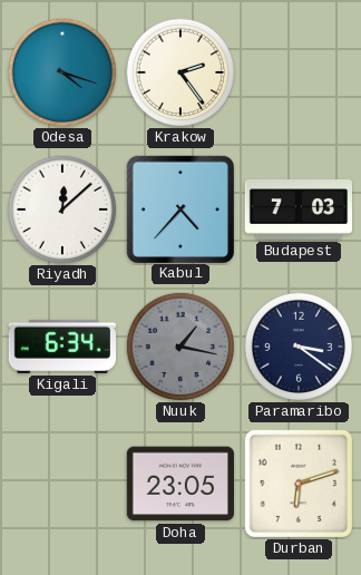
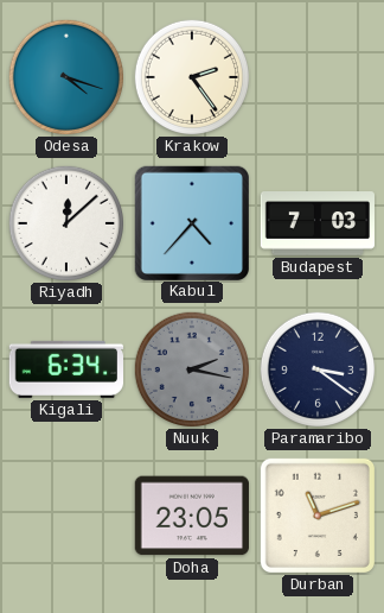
Nuuk: 1:17 -> 2:17 (191, 368)
Durban: 6:12 -> 11:12 (318, 516)
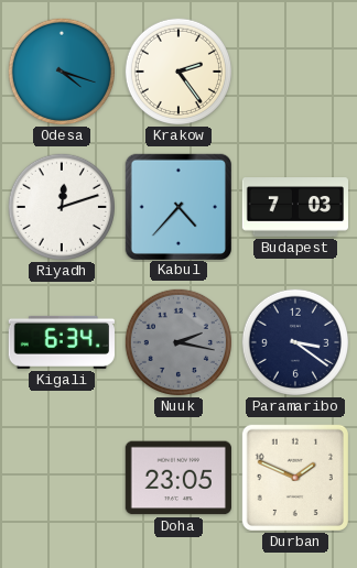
Riyadh: 12:08 -> 12:12 (61, 206)
Durban: 11:12 -> 1:49 (295, 478)
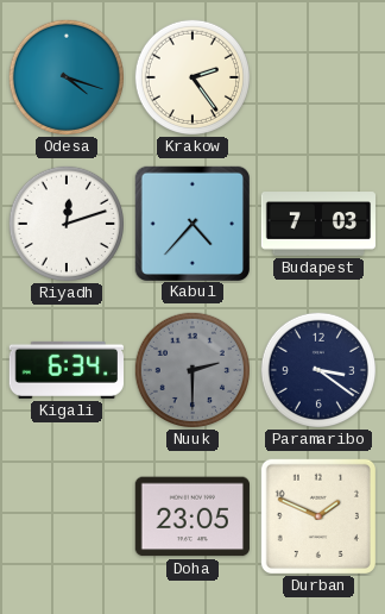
Nuuk: 2:17 -> 2:30 (191, 369)
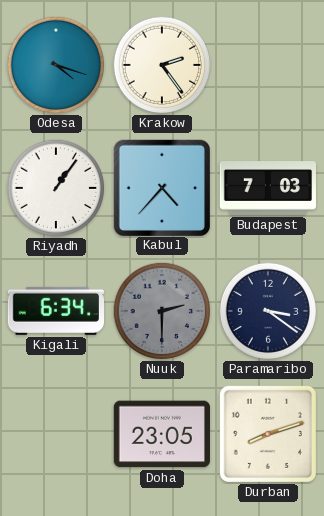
Riyadh: 12:12 -> 1:06 (55, 187)
Durban: 1:49 -> 8:12 (268, 434)
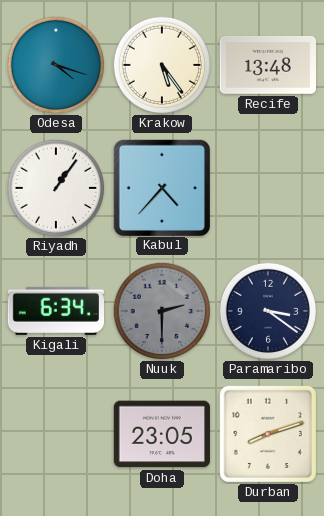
Krakow: 2:24 -> 5:24 (161, 64)
Recife: none -> 13:48 (267, 66)
Budapest: 7:03 -> none (267, 188)
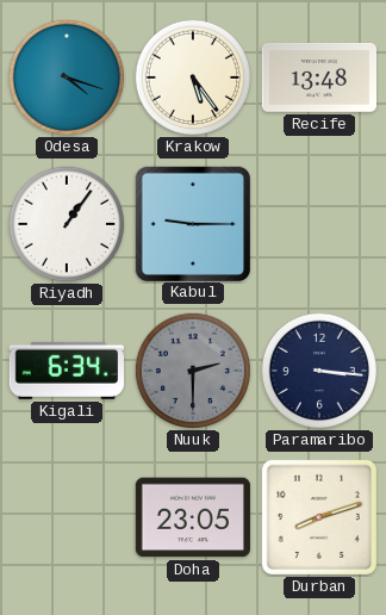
Kabul: 4:37 -> 9:15 (192, 223)
Paramaribo: 3:21 -> 3:16 (318, 369)
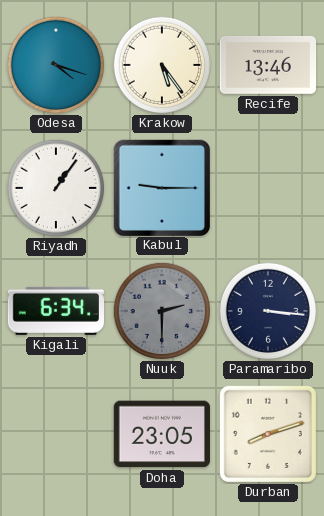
Recife: 13:48 -> 13:46 (267, 66)
